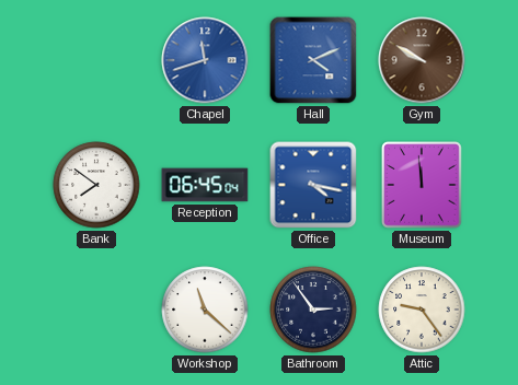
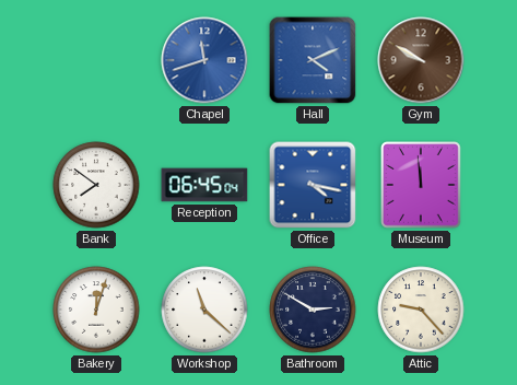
Bakery: none -> 12:03 (96, 310)
Bathroom: 2:54 -> 2:50 (313, 310)
Attic: 9:24 -> 9:23 (421, 310)
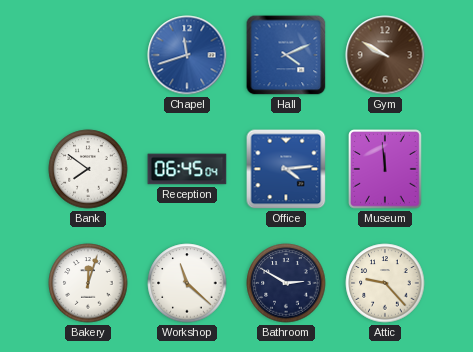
Office: 4:17 -> 4:14 (286, 169)
